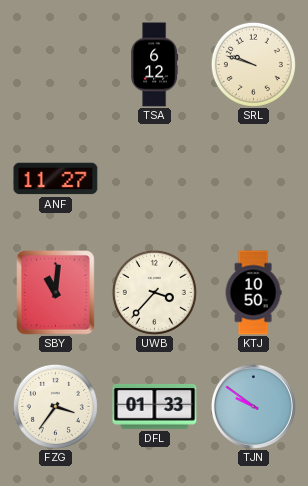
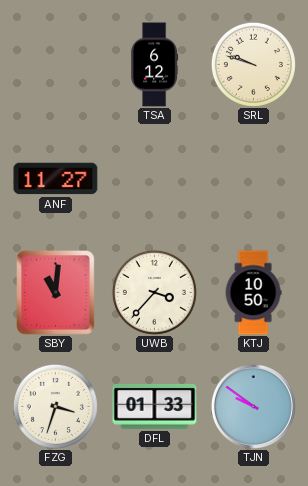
FZG: 3:36 -> 3:33 (55, 406)
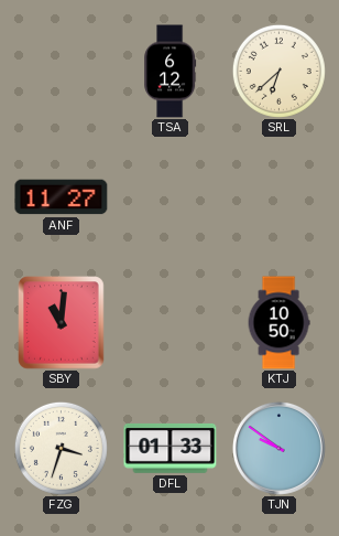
SRL: 9:48 -> 6:38 (278, 71)
UWB: 3:37 -> none (154, 292)
